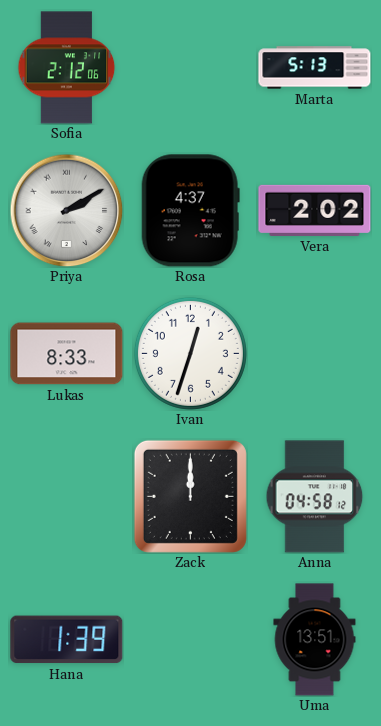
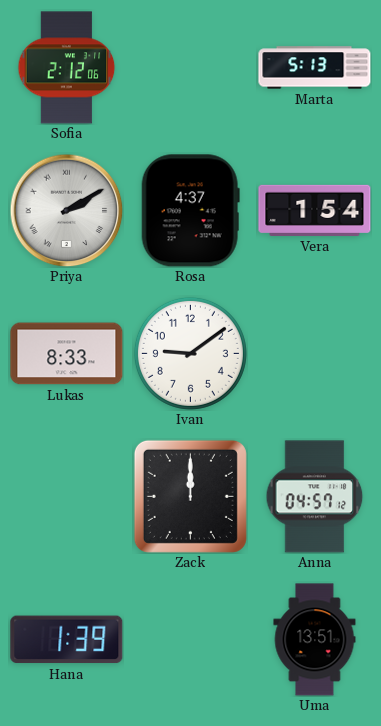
Vera: 2:02 -> 1:54 (315, 210)
Ivan: 12:33 -> 9:09 (190, 353)
Anna: 04:58 -> 04:57 (315, 497)
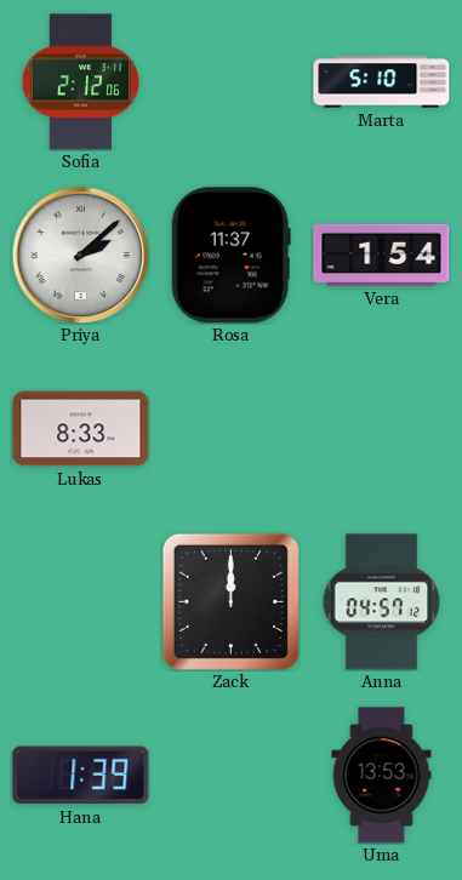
Marta: 5:13 -> 5:10 (382, 82)
Priya: 2:10 -> 2:08 (80, 255)
Rosa: 4:37 -> 11:37 (230, 256)
Ivan: 9:09 -> none (190, 353)
Uma: 13:51 -> 13:53 (382, 776)
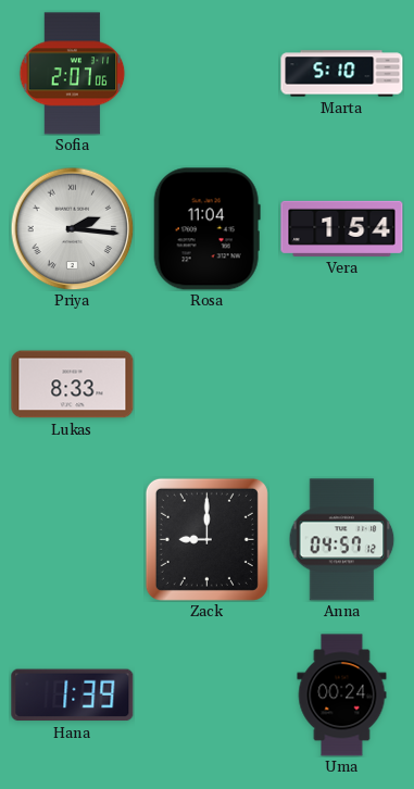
Sofia: 2:12 -> 2:07 (73, 74)
Priya: 2:08 -> 2:16 (72, 228)
Rosa: 11:37 -> 11:04 (206, 229)
Zack: 12:00 -> 9:00 (206, 539)
Uma: 13:53 -> 00:24 (342, 696)
